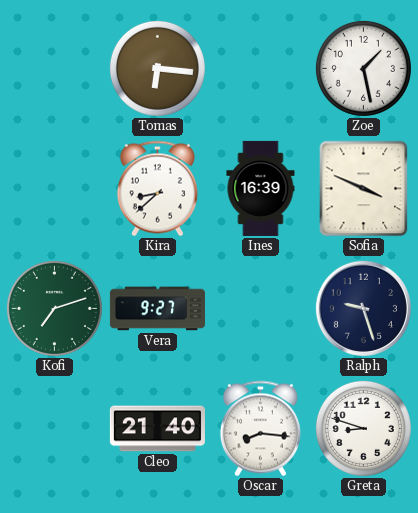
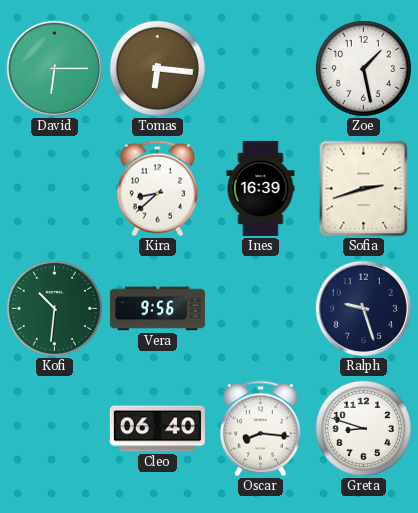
David: none -> 6:15 (54, 68)
Sofia: 3:49 -> 2:42 (364, 189)
Kofi: 7:12 -> 10:31 (54, 308)
Vera: 9:27 -> 9:56 (157, 309)
Cleo: 21:40 -> 06:40 (157, 429)
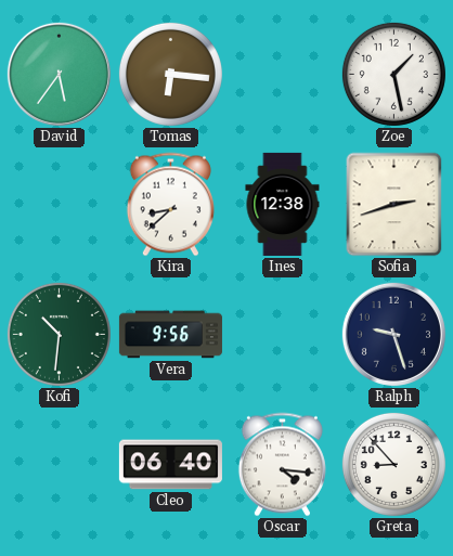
David: 6:15 -> 5:36 (59, 74)
Ines: 16:39 -> 12:38 (283, 204)
Oscar: 8:16 -> 4:16 (282, 465)
Greta: 8:48 -> 8:53 (393, 464)
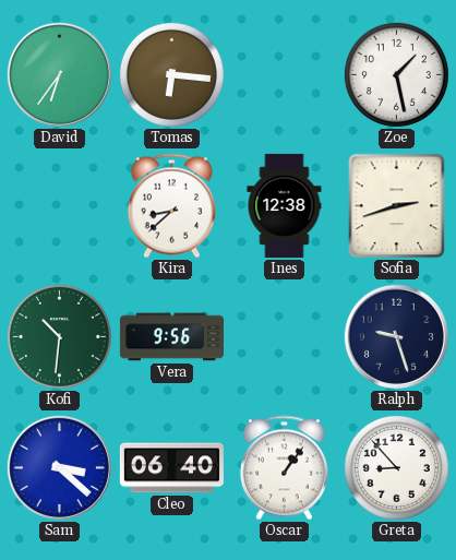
David: 5:36 -> 6:36 (59, 74)
Sam: none -> 3:22 (59, 467)
Oscar: 4:16 -> 1:06 (284, 468)
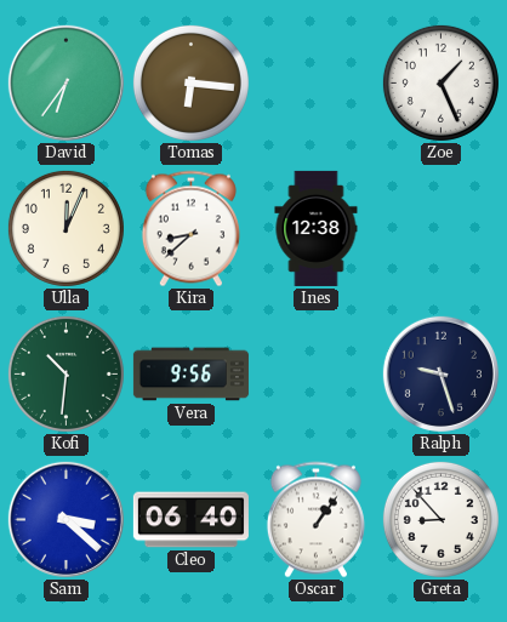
Zoe: 1:28 -> 1:26 (440, 82)
Ulla: none -> 12:04 (65, 228)
Sofia: 2:42 -> none (397, 206)
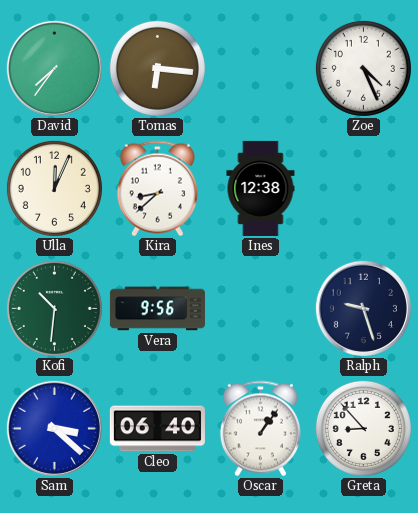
David: 6:36 -> 7:36 (54, 68)
Zoe: 1:26 -> 4:26 (363, 68)
